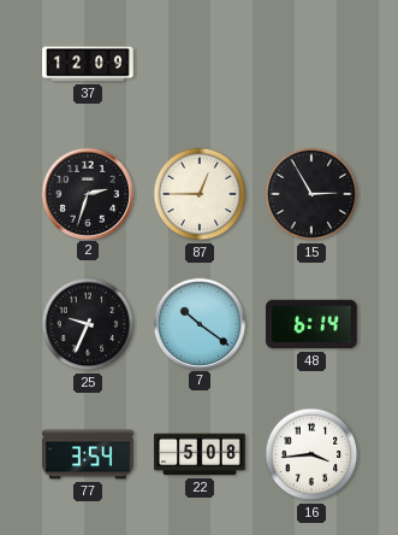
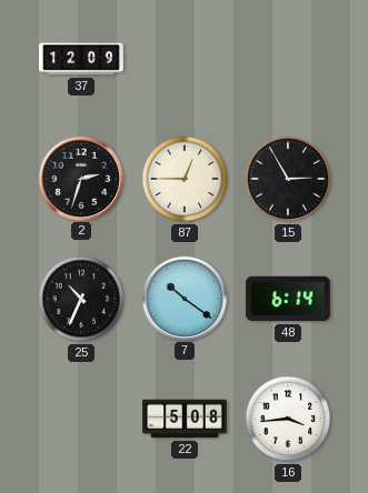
25: 9:34 -> 10:34 (81, 299)
77: 3:54 -> none (88, 454)
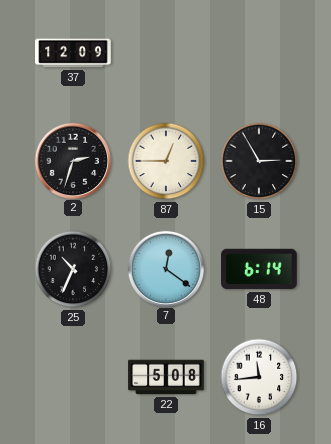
7: 10:21 -> 12:21 (165, 268)
16: 3:44 -> 11:44 (259, 377)
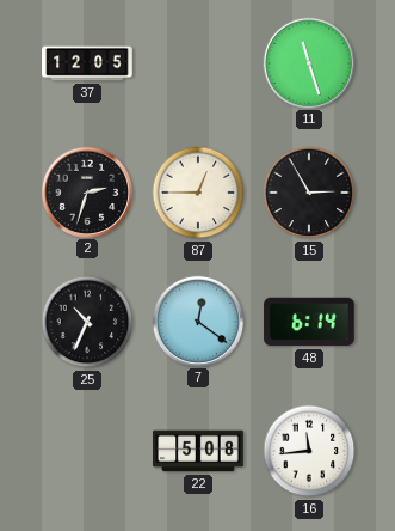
37: 12:09 -> 12:05 (87, 63)
11: none -> 11:27 (308, 62)
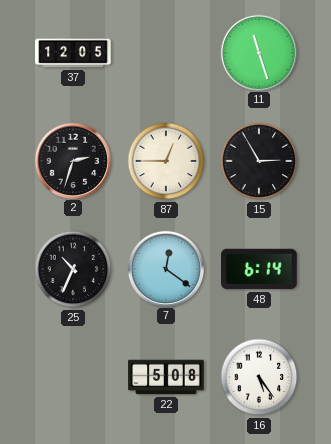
16: 11:44 -> 5:24 (259, 377)
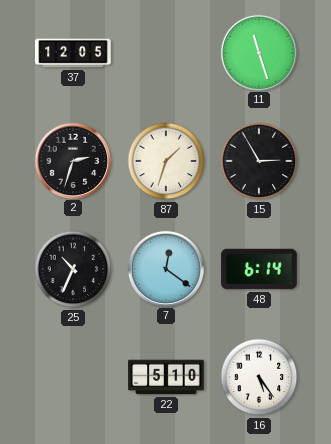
87: 12:45 -> 1:33 (166, 161)
22: 5:08 -> 5:10 (166, 377)
